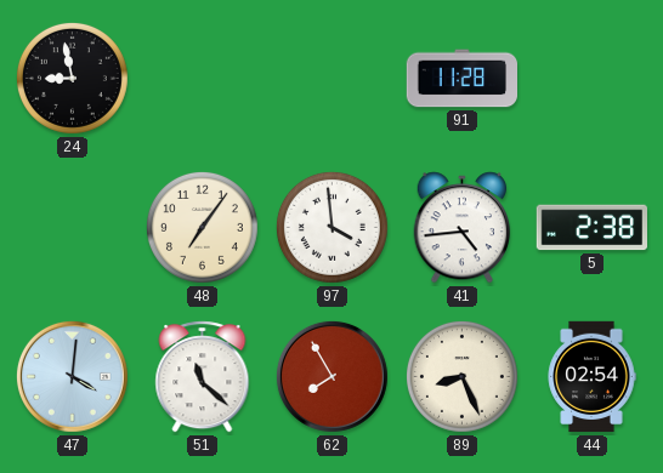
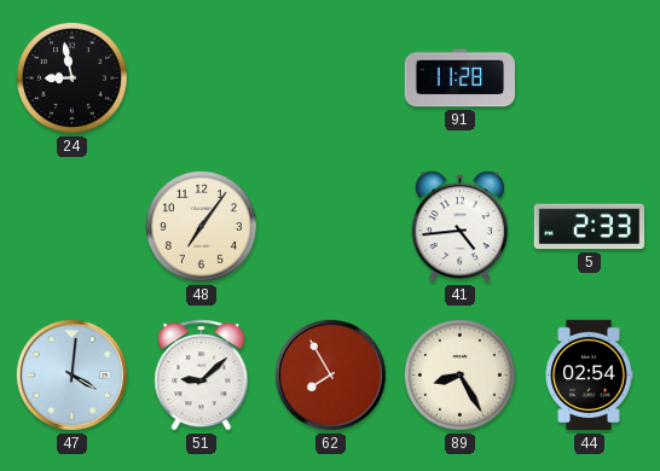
97: 3:59 -> none (331, 227)
5: 2:38 -> 2:33 (589, 227)
51: 11:22 -> 9:08 (202, 376)
89: 8:26 -> 8:25 (459, 374)
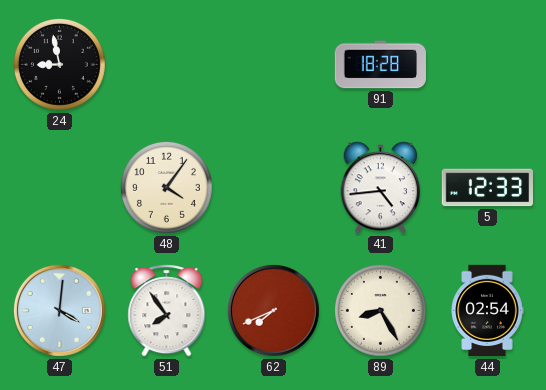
91: 11:28 -> 18:28 (380, 65)
48: 7:06 -> 4:06 (166, 187)
5: 2:33 -> 12:33 (487, 188)
51: 9:08 -> 7:54 (167, 311)
62: 7:55 -> 7:41 (273, 310)
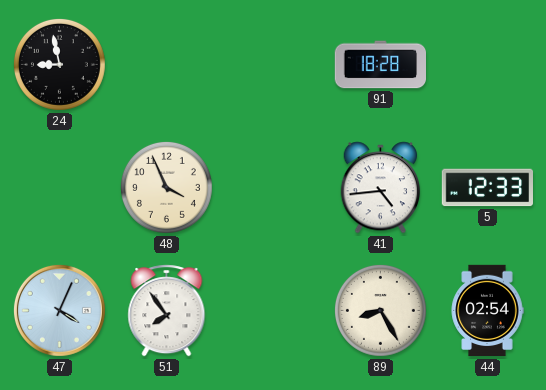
48: 4:06 -> 3:56 (166, 187)
47: 4:01 -> 4:04 (59, 310)
62: 7:41 -> none (273, 310)
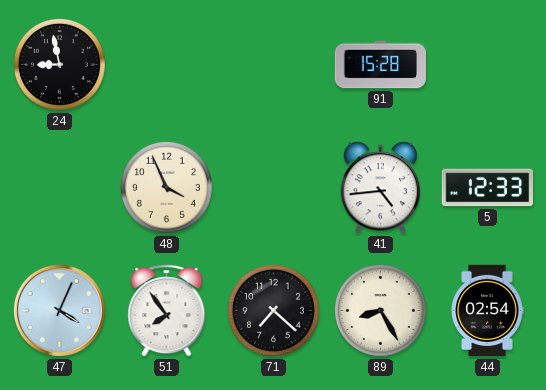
91: 18:28 -> 15:28 (380, 65)
71: none -> 7:22 (273, 310)
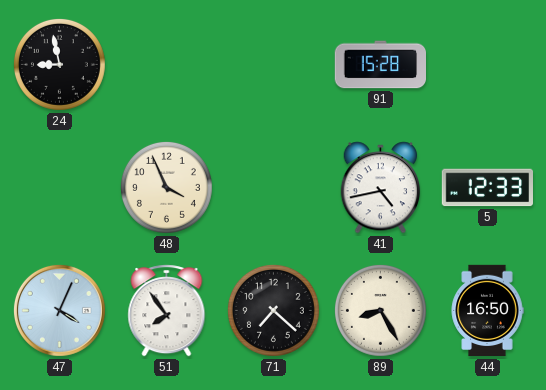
41: 4:44 -> 4:43 (381, 188)
44: 02:54 -> 16:50 (487, 311)
